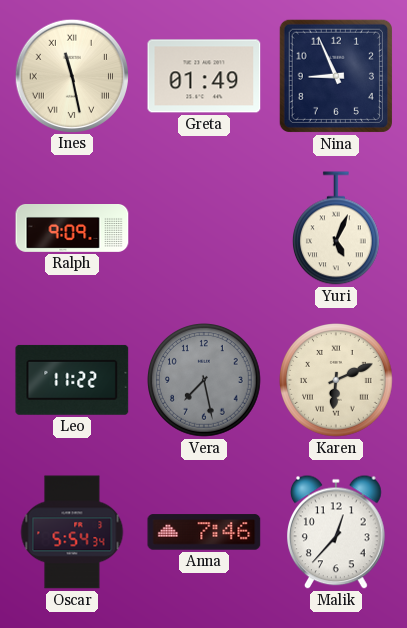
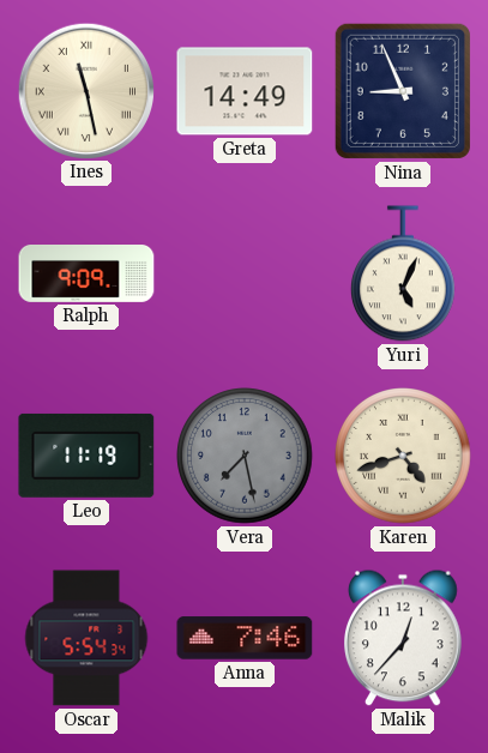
Greta: 01:49 -> 14:49 (245, 91)
Leo: 11:22 -> 11:19 (86, 456)
Karen: 6:11 -> 4:42 (404, 457)
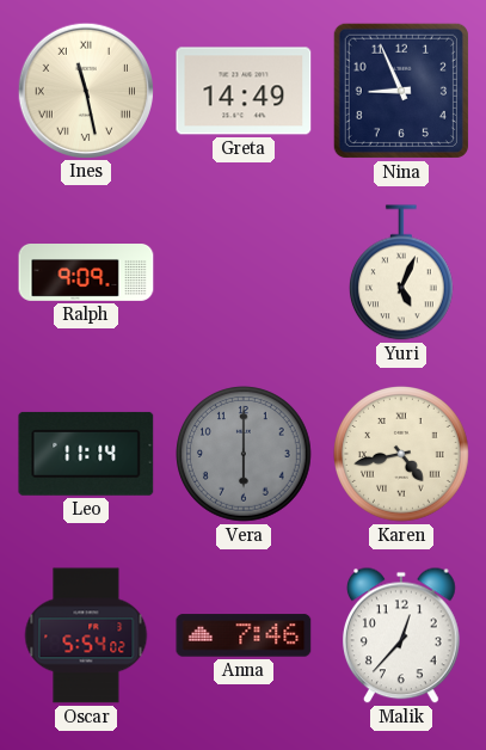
Leo: 11:19 -> 11:14 (86, 454)
Vera: 7:28 -> 6:00 (245, 455)
Karen: 4:42 -> 4:43 (402, 455)
Oscar: 5:54:34 -> 5:54:02 (86, 635)
